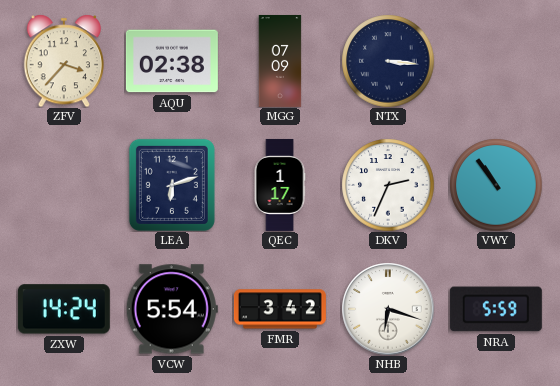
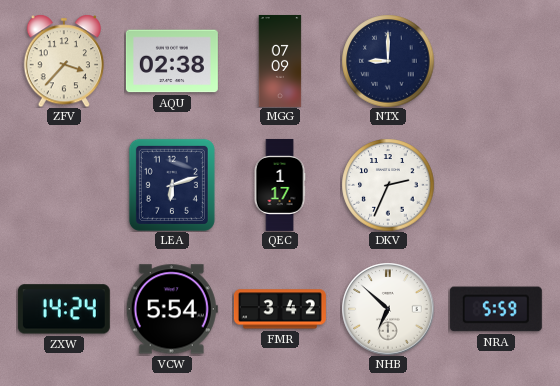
NTX: 3:16 -> 9:00 (388, 61)
VWY: 10:54 -> none (496, 185)
NHB: 6:18 -> 6:52 (388, 309)
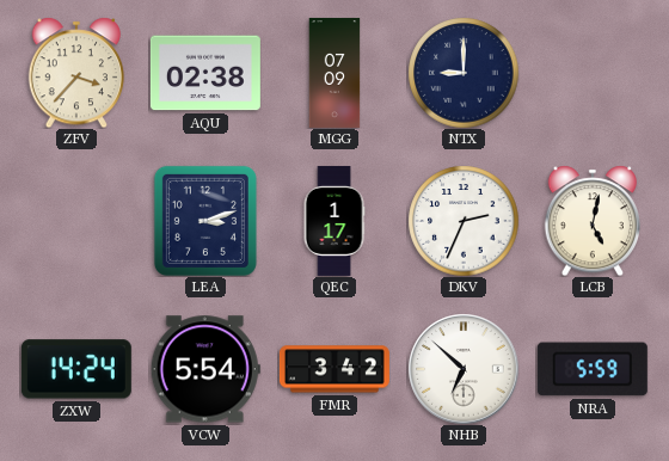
LEA: 6:12 -> 3:12 (205, 221)
LCB: none -> 5:02 (591, 221)
